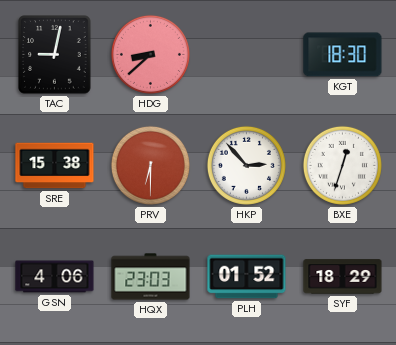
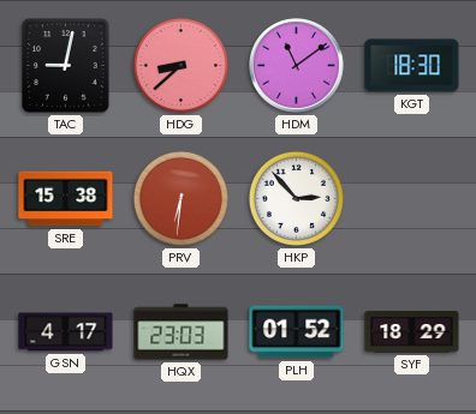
HDM: none -> 11:09 (297, 66)
PRV: 6:30 -> 6:31 (180, 198)
BXE: 12:33 -> none (342, 165)
GSN: 4:06 -> 4:17 (66, 332)
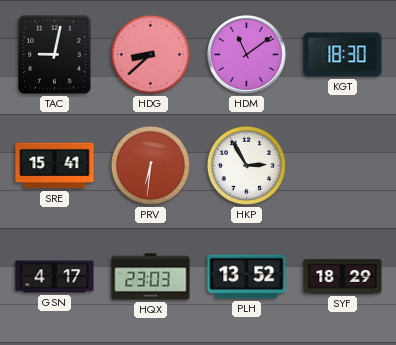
SRE: 15:38 -> 15:41 (55, 166)
HKP: 2:53 -> 2:55 (246, 165)
PLH: 01:52 -> 13:52 (247, 277)
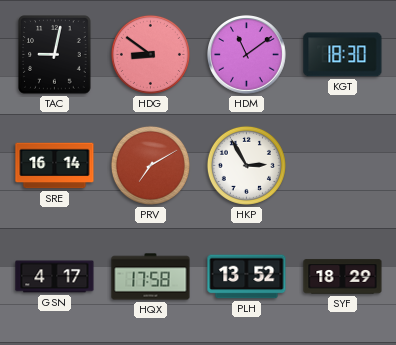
HDG: 8:38 -> 8:51 (150, 54)
SRE: 15:41 -> 16:14 (55, 166)
PRV: 6:31 -> 7:10 (150, 165)
HQX: 23:03 -> 17:58 (151, 277)
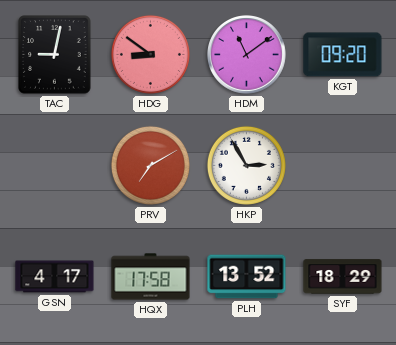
KGT: 18:30 -> 09:20 (343, 55)
SRE: 16:14 -> none (55, 166)
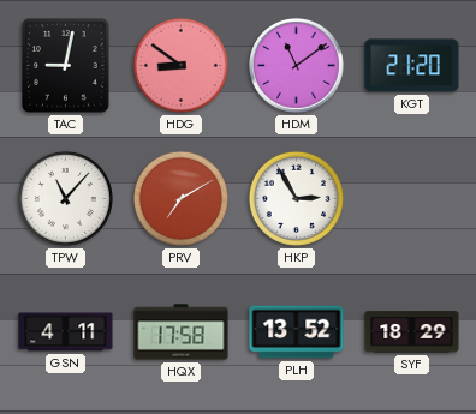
KGT: 09:20 -> 21:20 (412, 66)
TPW: none -> 11:07 (65, 198)
GSN: 4:17 -> 4:11 (66, 332)
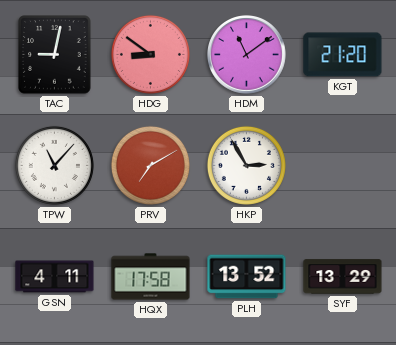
SYF: 18:29 -> 13:29 (343, 277)
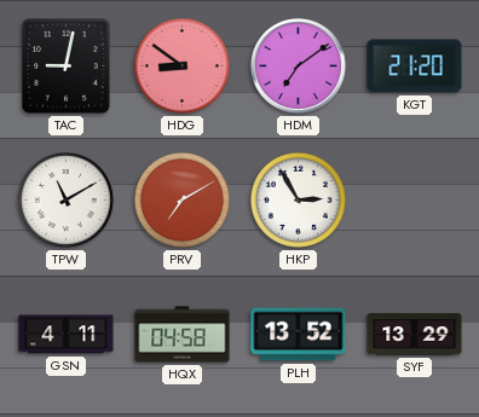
HDM: 11:09 -> 7:09 (299, 66)
TPW: 11:07 -> 11:10 (65, 199)
HQX: 17:58 -> 04:58 (183, 335)
